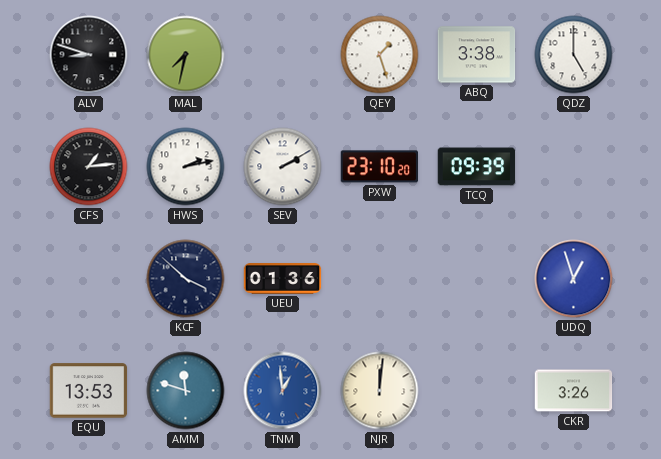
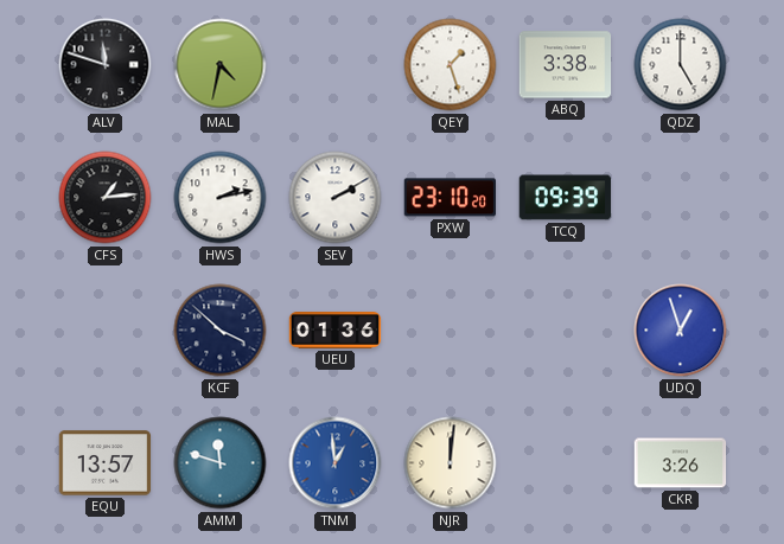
ALV: 8:48 -> 11:48 (106, 65)
MAL: 7:32 -> 4:32 (221, 65)
EQU: 13:53 -> 13:57 (106, 463)
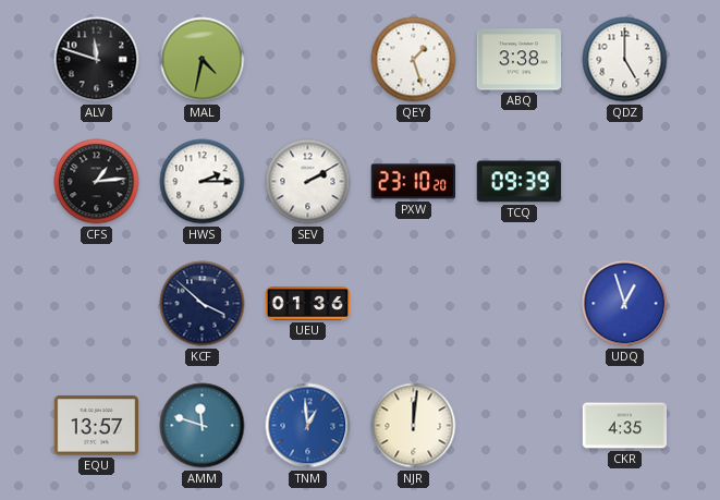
HWS: 2:13 -> 2:15 (203, 182)
CKR: 3:26 -> 4:35 (625, 426)
